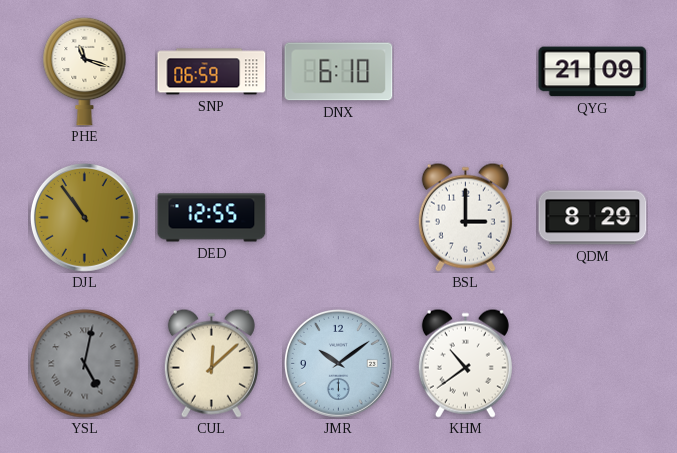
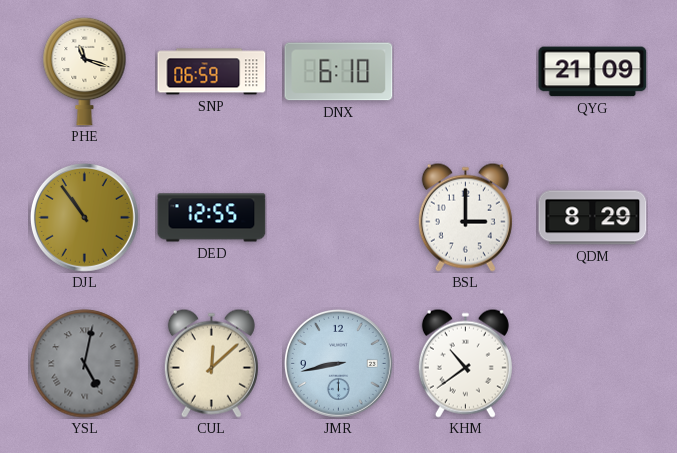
JMR: 10:09 -> 8:43 (338, 363)
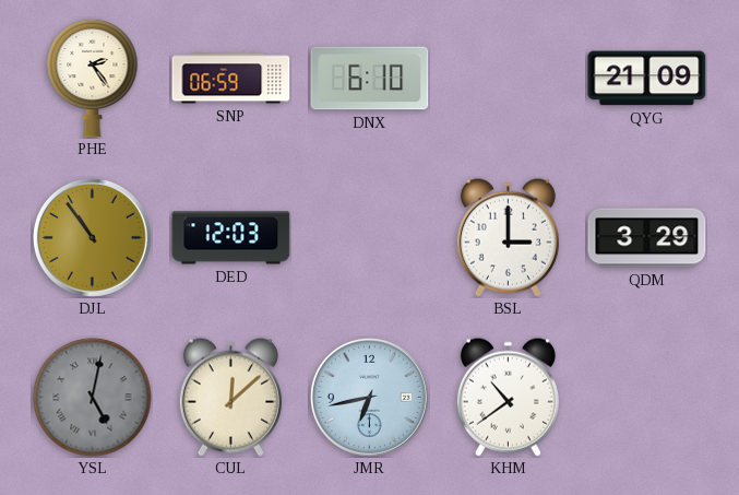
PHE: 11:18 -> 2:24 (93, 78)
DED: 12:55 -> 12:03 (231, 238)
QDM: 8:29 -> 3:29 (647, 238)
JMR: 8:43 -> 6:43 (369, 397)
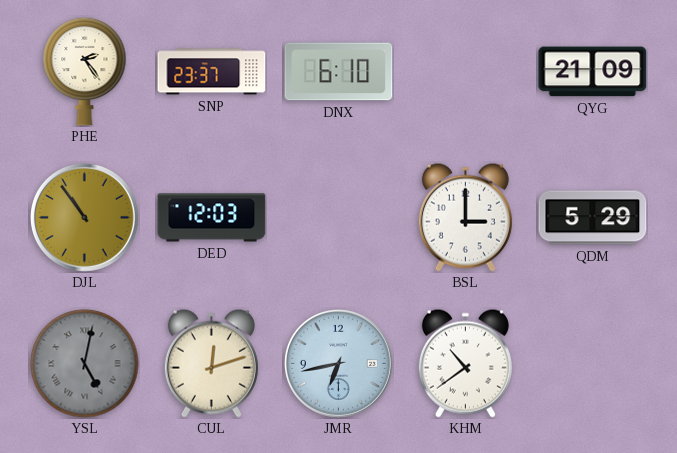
SNP: 06:59 -> 23:37 (212, 72)
QDM: 3:29 -> 5:29 (593, 218)
CUL: 12:08 -> 12:12 (211, 363)
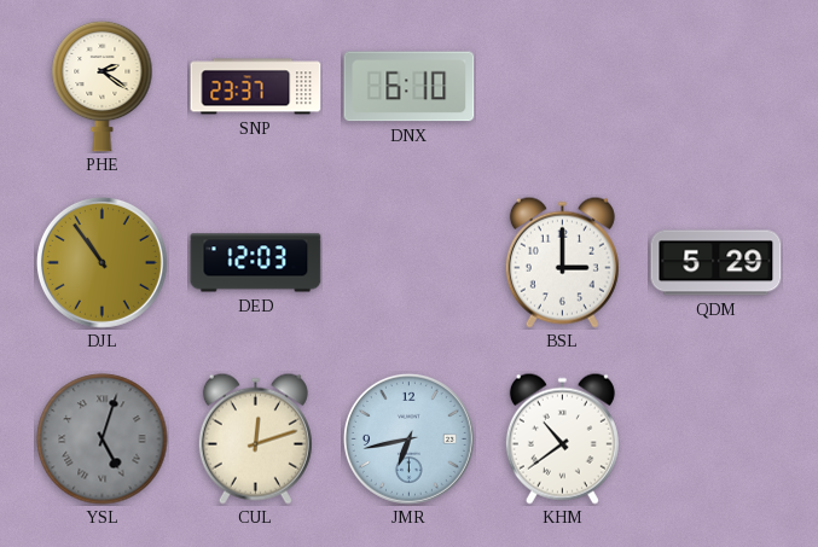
PHE: 2:24 -> 2:21 (103, 86)
QYG: 21:09 -> none (593, 72)
YSL: 5:02 -> 5:03 (103, 440)
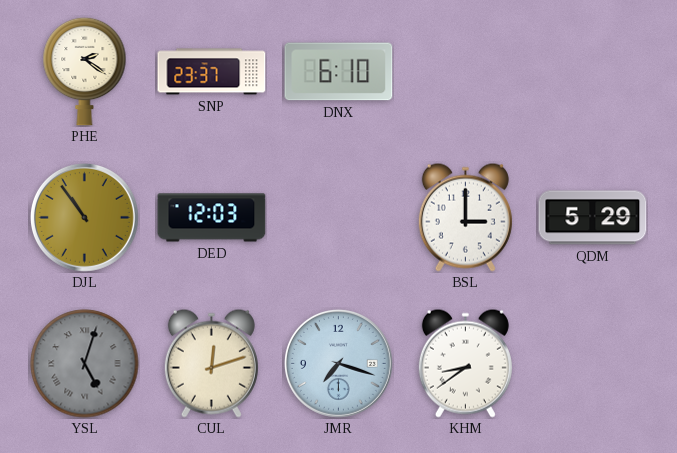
JMR: 6:43 -> 7:18 (338, 363)
KHM: 10:39 -> 8:39 (465, 363)
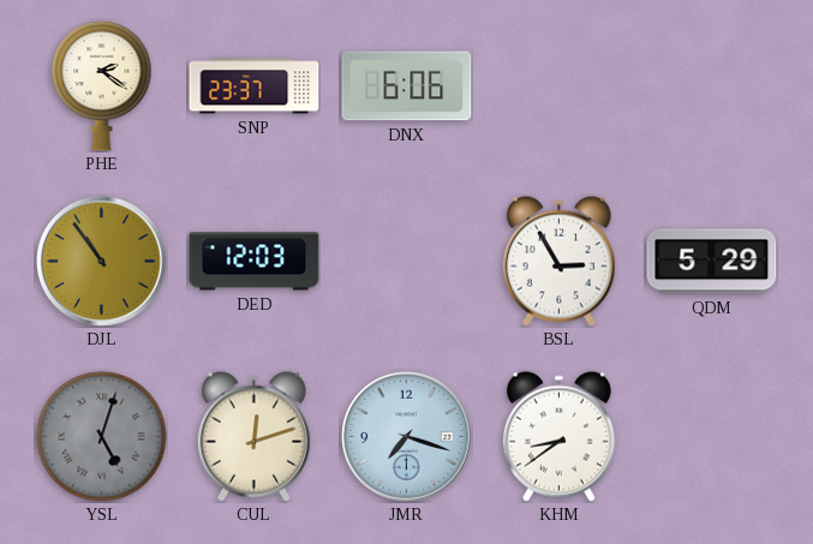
DNX: 6:10 -> 6:06 (407, 86)
BSL: 3:00 -> 2:55 (558, 261)
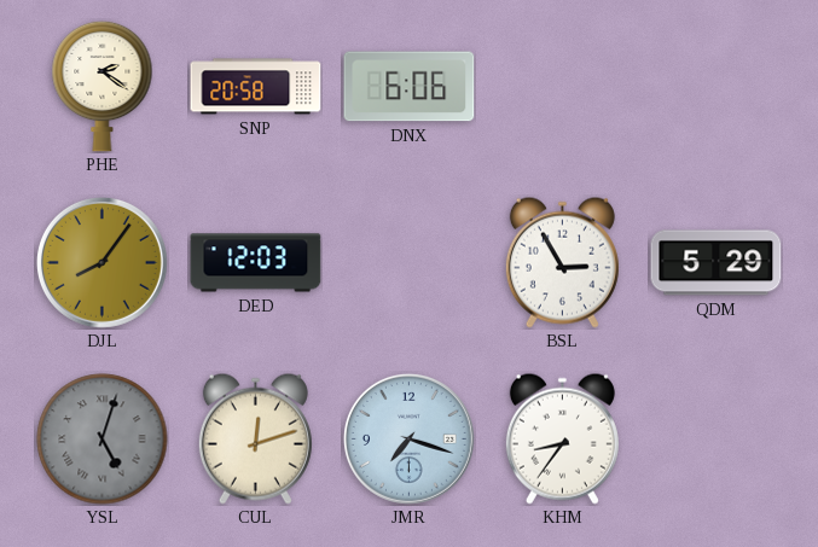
SNP: 23:37 -> 20:58 (256, 87)
DJL: 10:54 -> 8:06 (101, 262)
KHM: 8:39 -> 8:36 (562, 438)
